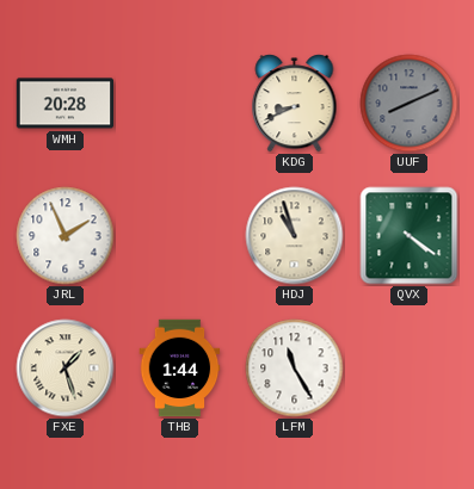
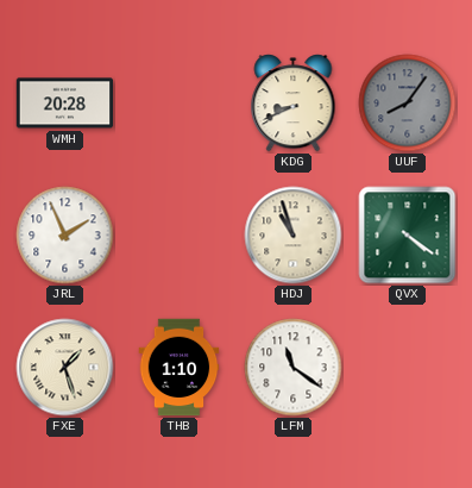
UUF: 8:11 -> 8:06 (408, 104)
THB: 1:44 -> 1:10 (180, 368)
LFM: 11:25 -> 11:21 (294, 368)
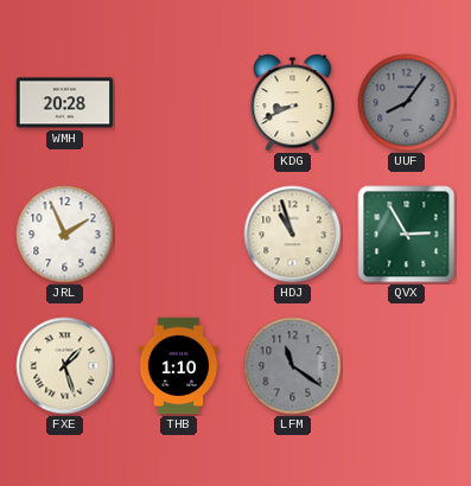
QVX: 4:21 -> 2:55 (407, 235)
LFM dial: white -> grey (293, 366)
